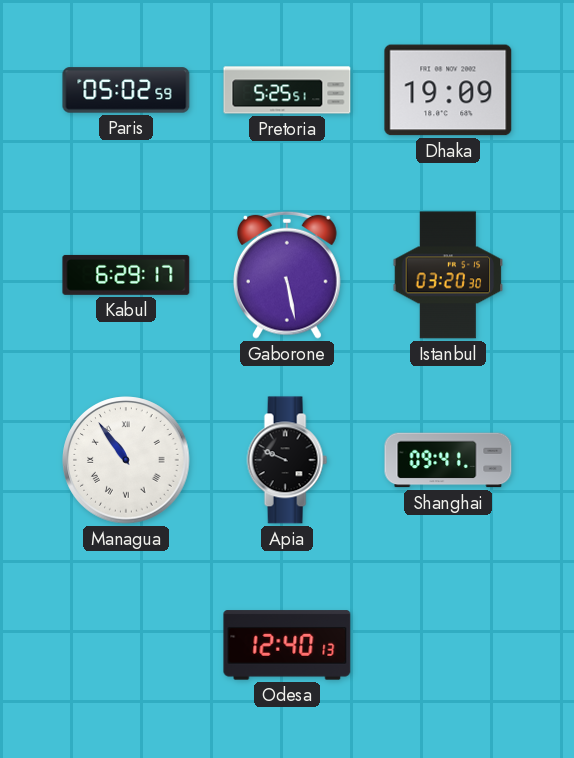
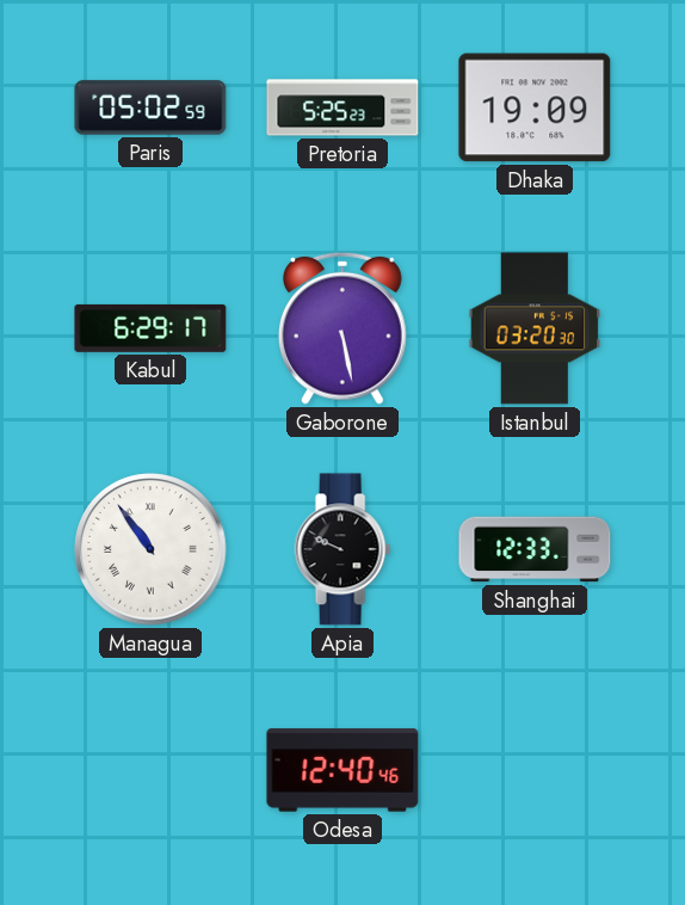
Pretoria: 5:25:51 -> 5:25:23 (342, 107)
Shanghai: 09:41 -> 12:33 (535, 549)
Odesa: 12:40:13 -> 12:40:46 (342, 770)
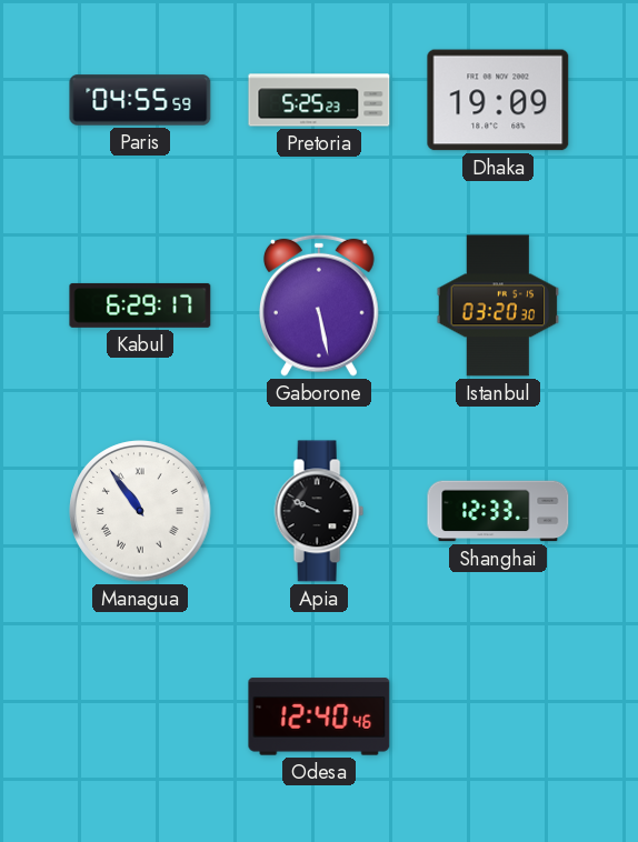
Paris: 05:02 -> 04:55 (140, 100)
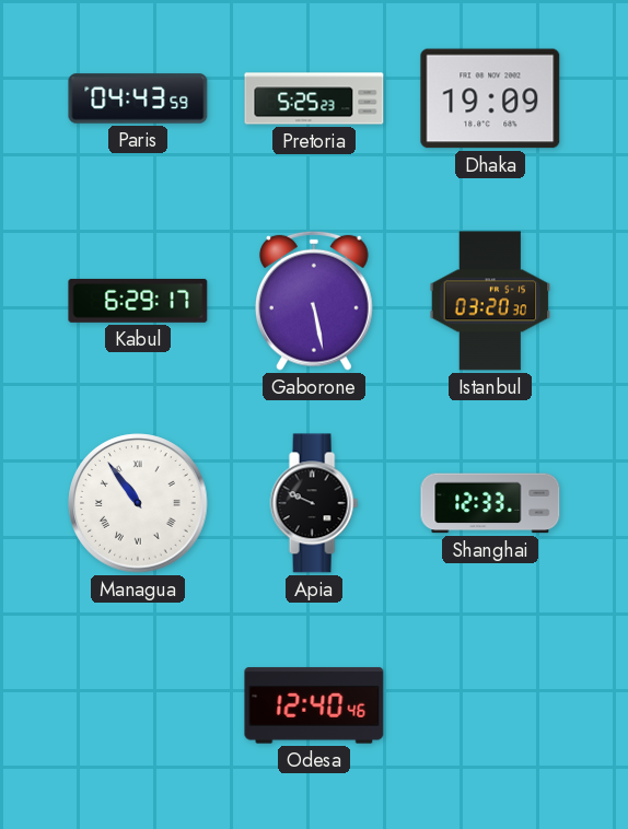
Paris: 04:55 -> 04:43 (138, 98)
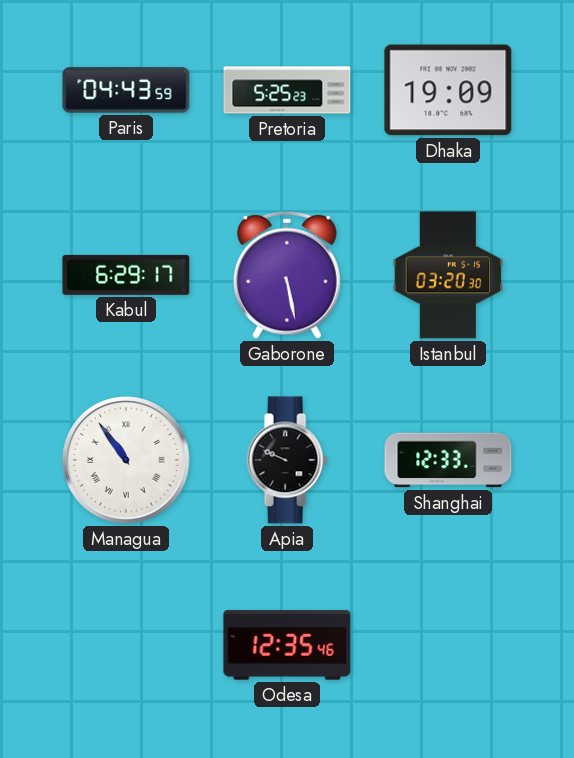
Odesa: 12:40 -> 12:35 (287, 645)
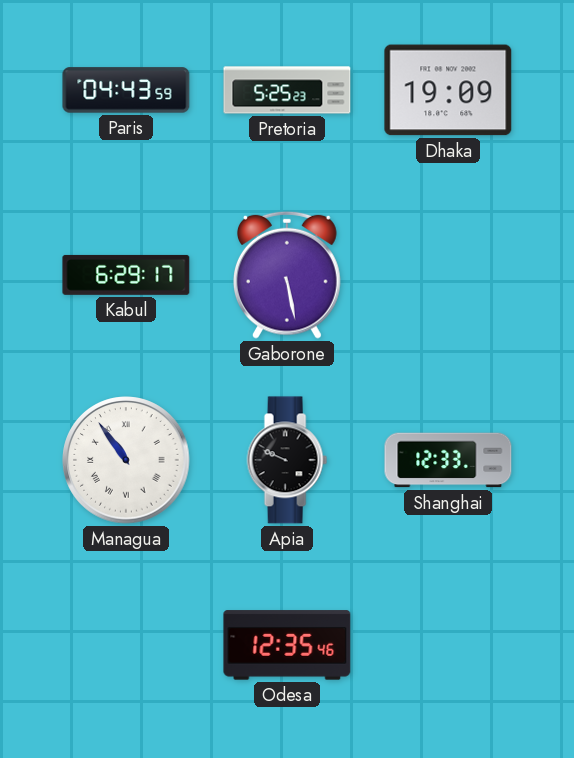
Istanbul: 03:20 -> none (448, 275)
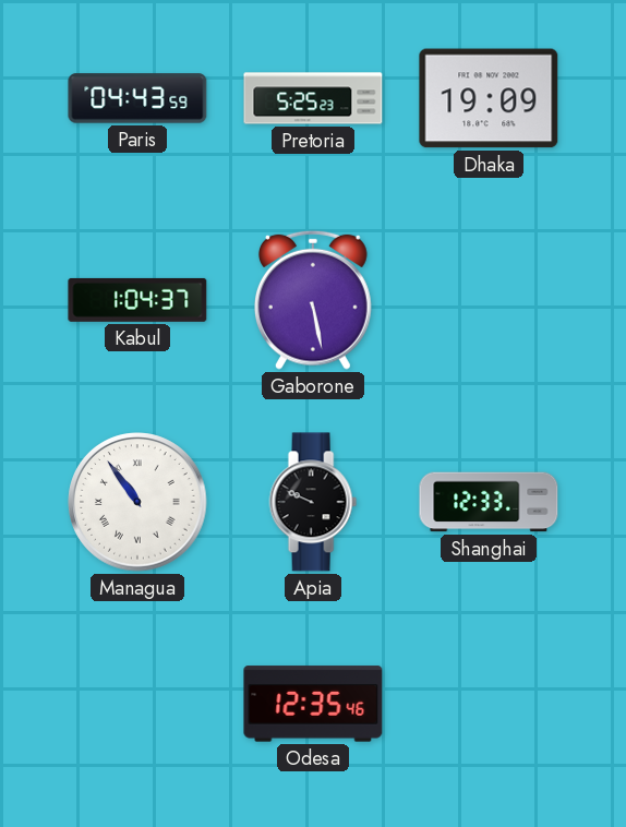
Kabul: 6:29 -> 1:04 (137, 300)
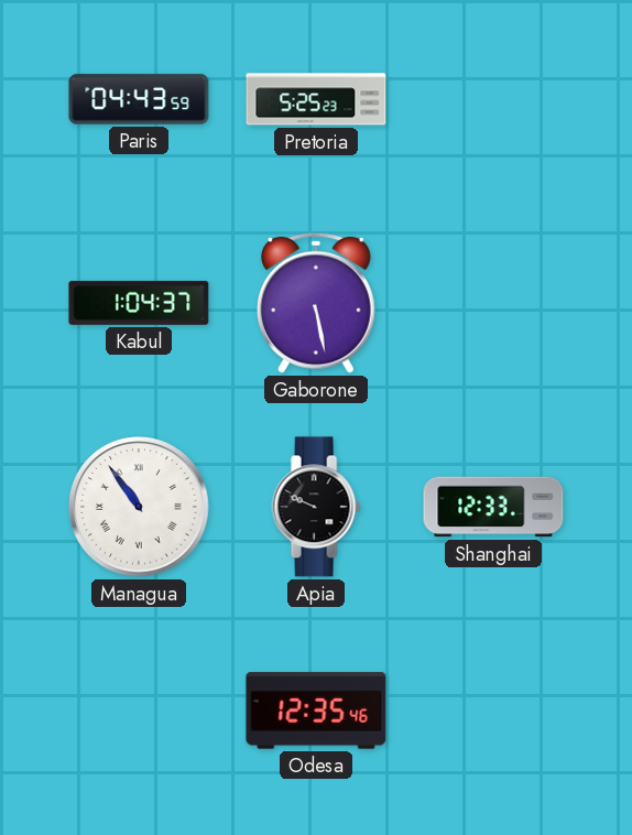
Dhaka: 19:09 -> none (489, 98)
